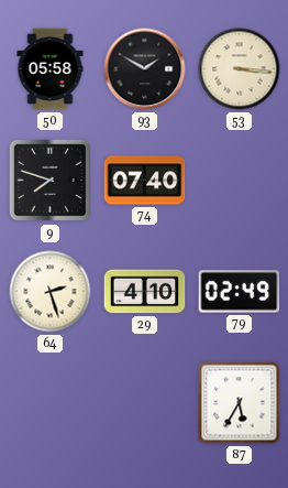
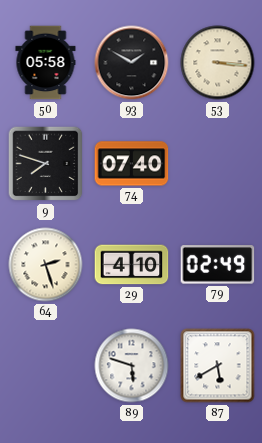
89: none -> 5:48 (132, 366)
87: 5:35 -> 5:40 (218, 366)
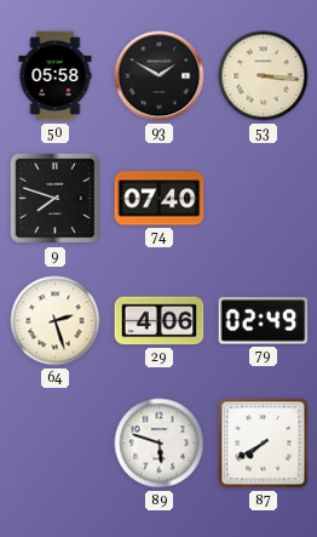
29: 4:10 -> 4:06 (160, 321)
87: 5:40 -> 7:40 (264, 444)
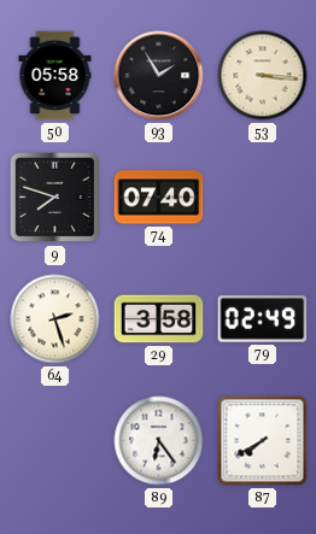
93: 1:50 -> 1:55 (159, 76)
29: 4:06 -> 3:58 (159, 319)
89: 5:48 -> 6:24 (159, 441)
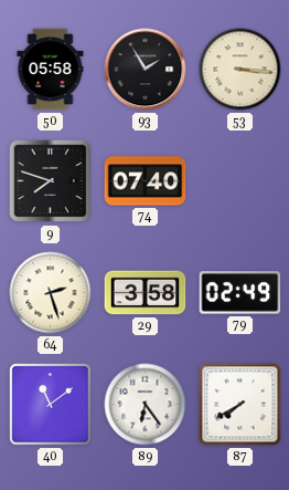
40: none -> 11:09 (51, 405)
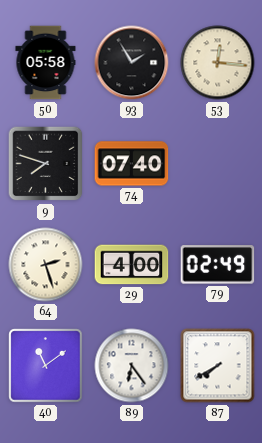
53: 3:16 -> 12:16 (218, 63)
29: 3:58 -> 4:00 (132, 265)
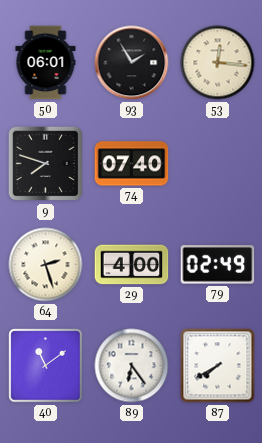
50: 05:58 -> 06:01 (46, 63)
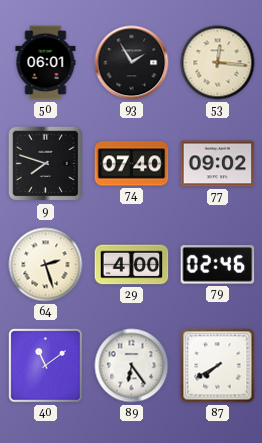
77: none -> 09:02 (218, 164)
79: 02:49 -> 02:46 (218, 265)
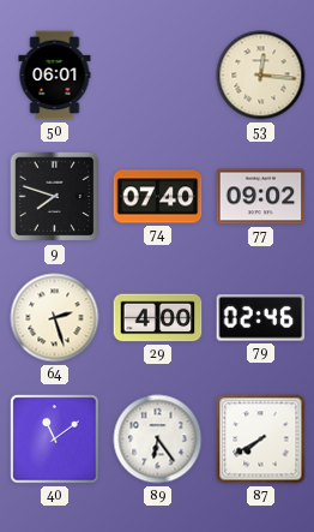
93: 1:55 -> none (132, 63)
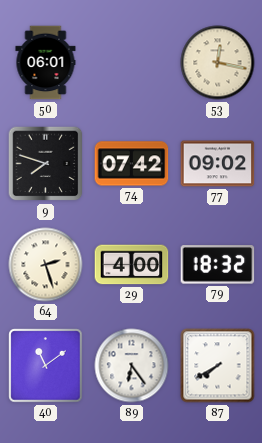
53: 12:16 -> 12:17 (218, 63)
74: 07:40 -> 07:42 (132, 164)
79: 02:46 -> 18:32 (218, 265)
